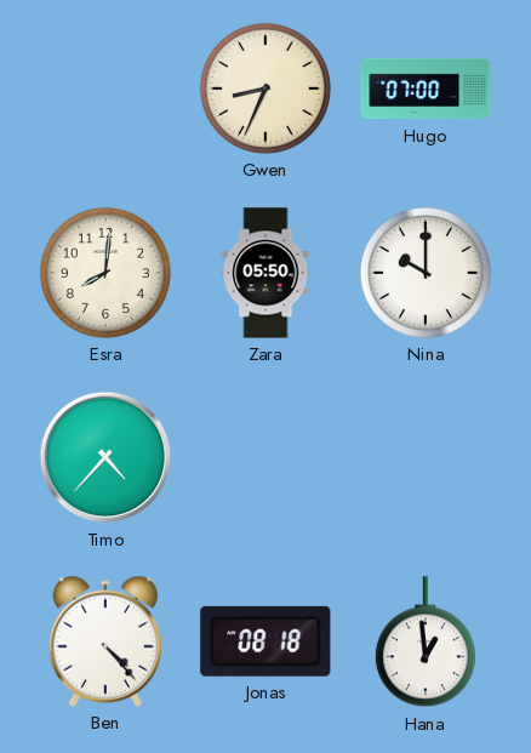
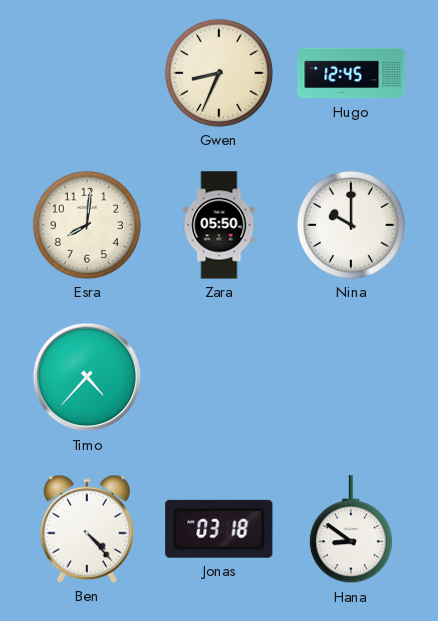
Hugo: 07:00 -> 12:45 (351, 73)
Jonas: 08:18 -> 03:18 (219, 529)
Hana: 12:59 -> 8:51 (351, 530)
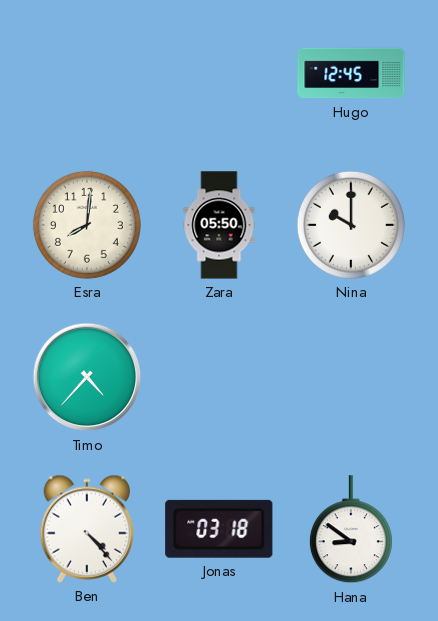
Gwen: 8:34 -> none (219, 73)
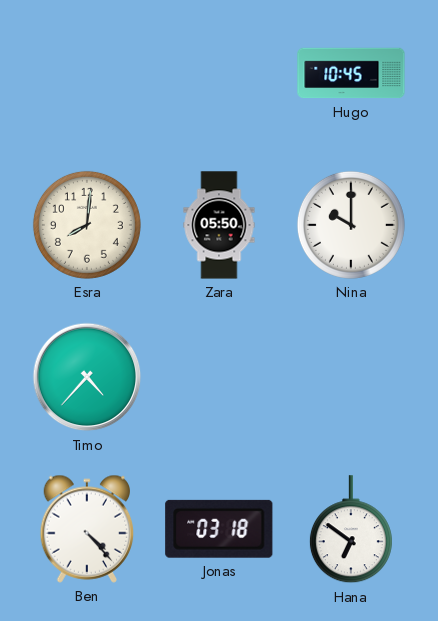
Hugo: 12:45 -> 10:45 (351, 73)
Hana: 8:51 -> 6:51 (351, 530)
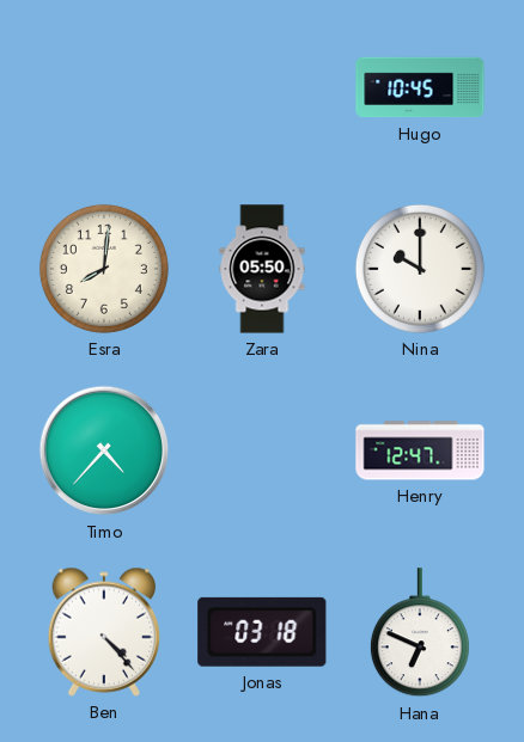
Henry: none -> 12:47 (420, 450)
Hana: 6:51 -> 6:49 (420, 633)
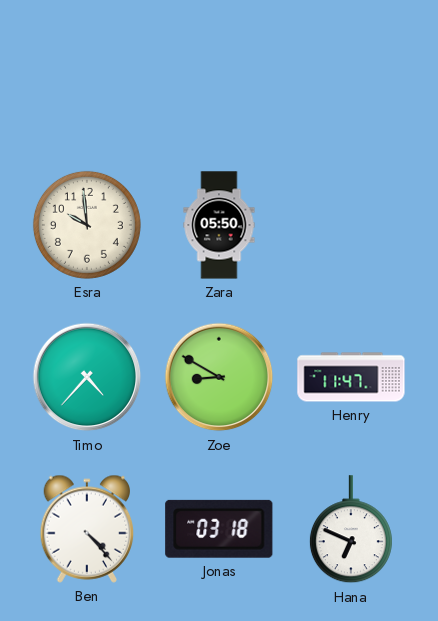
Hugo: 10:45 -> none (420, 87)
Esra: 8:01 -> 9:59 (87, 225)
Nina: 10:00 -> none (420, 269)
Zoe: none -> 8:50 (219, 377)
Henry: 12:47 -> 11:47 (351, 377)
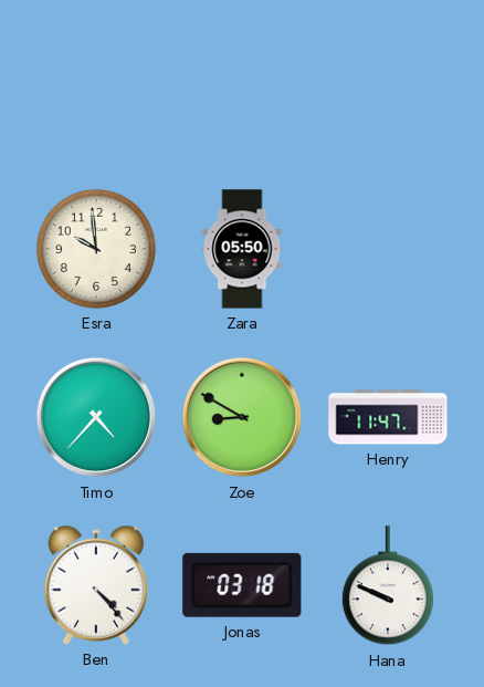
Hana: 6:49 -> 9:49 (388, 586)
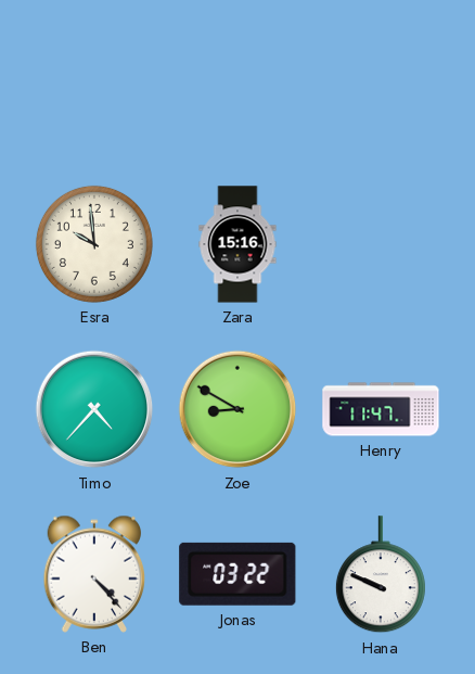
Zara: 05:50 -> 15:16 (237, 244)
Jonas: 03:18 -> 03:22 (237, 574)
